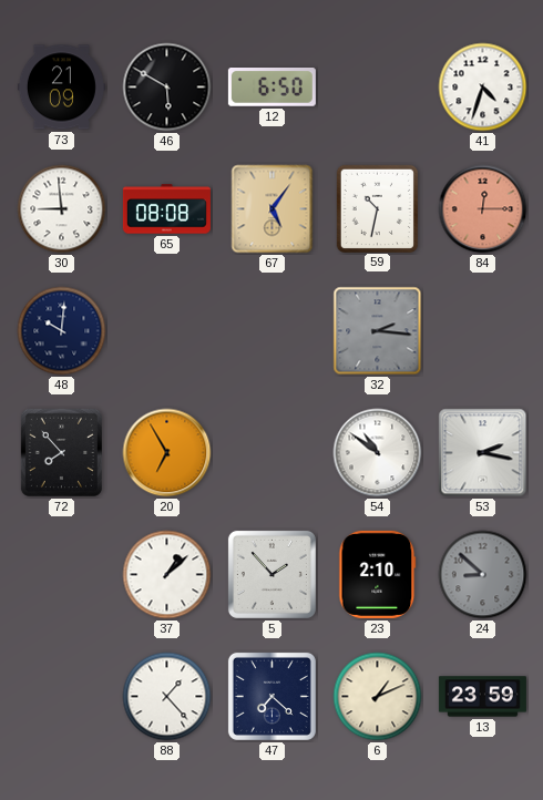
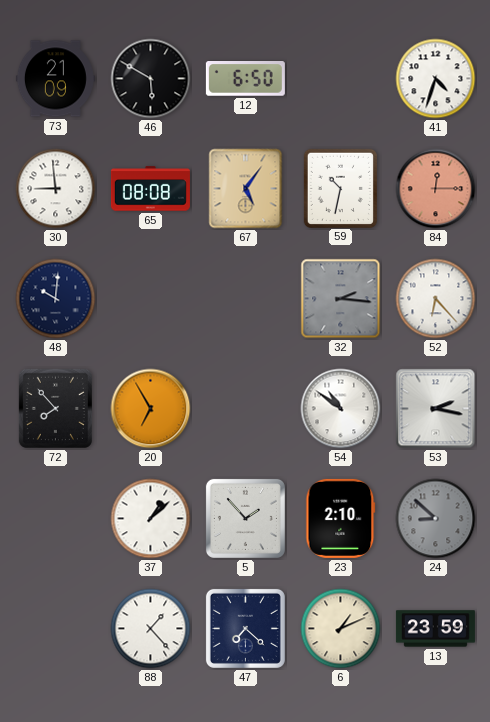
52: none -> 6:23 (436, 299)
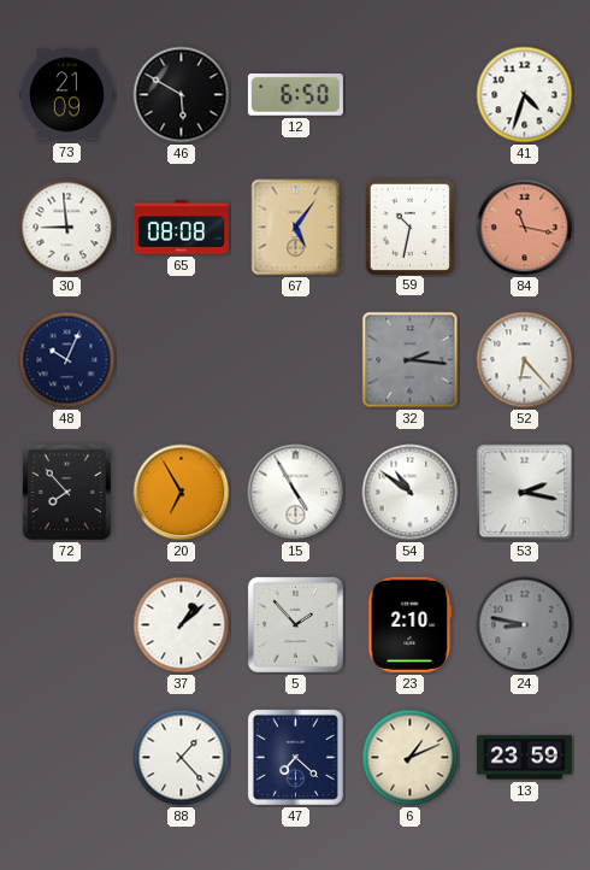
84: 12:15 -> 11:17 (525, 228)
48: 10:01 -> 10:04 (67, 360)
15: none -> 4:55 (296, 493)
24: 8:52 -> 8:47 (525, 625)
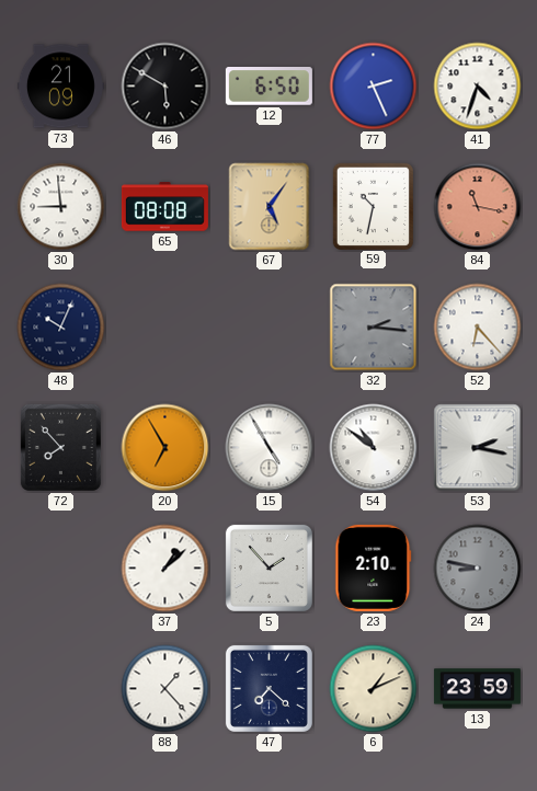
77: none -> 2:26 (374, 87)
